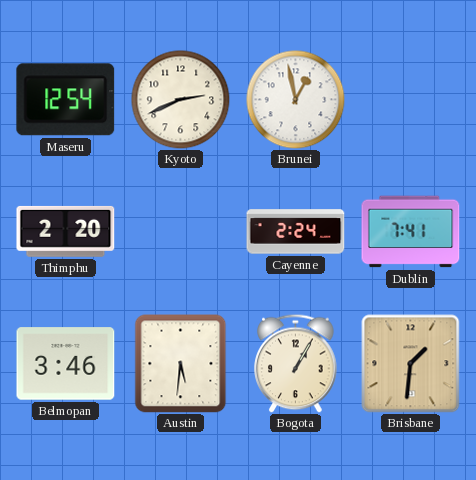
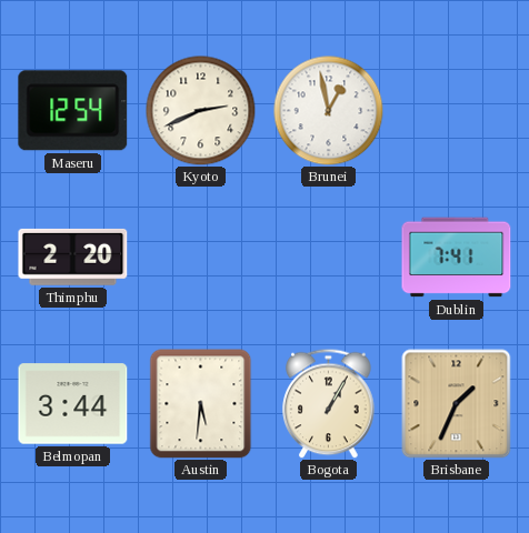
Cayenne: 2:24 -> none (296, 232)
Belmopan: 3:46 -> 3:44 (73, 404)
Brisbane: 1:31 -> 1:34 (457, 404)
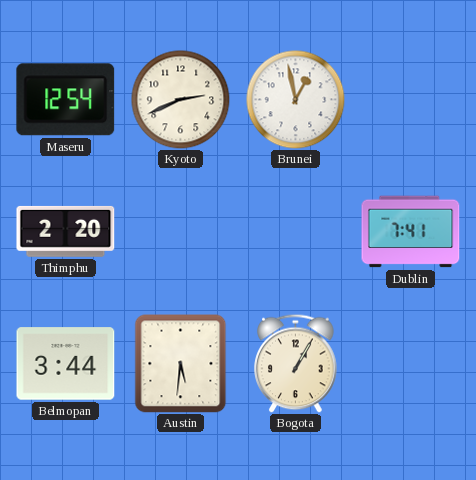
Brisbane: 1:34 -> none (457, 404)
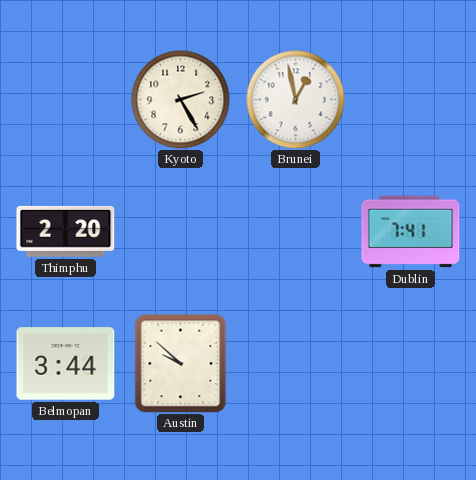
Maseru: 12:54 -> none (66, 100)
Kyoto: 2:41 -> 2:25 (181, 100)
Austin: 5:31 -> 9:52 (181, 364)
Bogota: 1:05 -> none (296, 363)
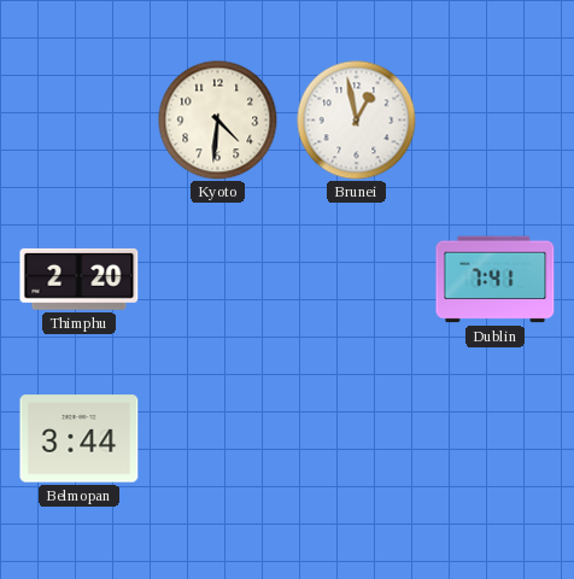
Kyoto: 2:25 -> 4:31 (218, 121)
Austin: 9:52 -> none (181, 364)
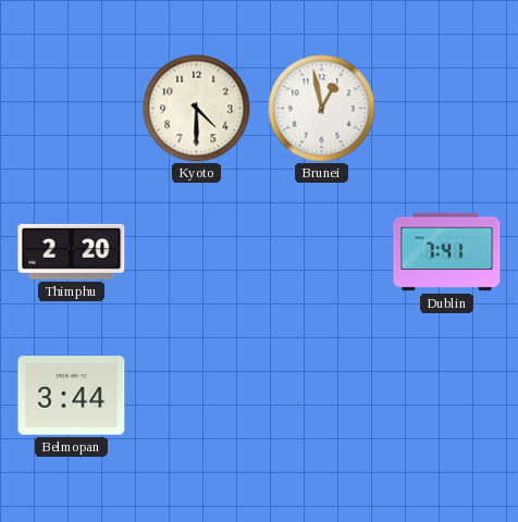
Kyoto: 4:31 -> 4:30 (197, 109)
